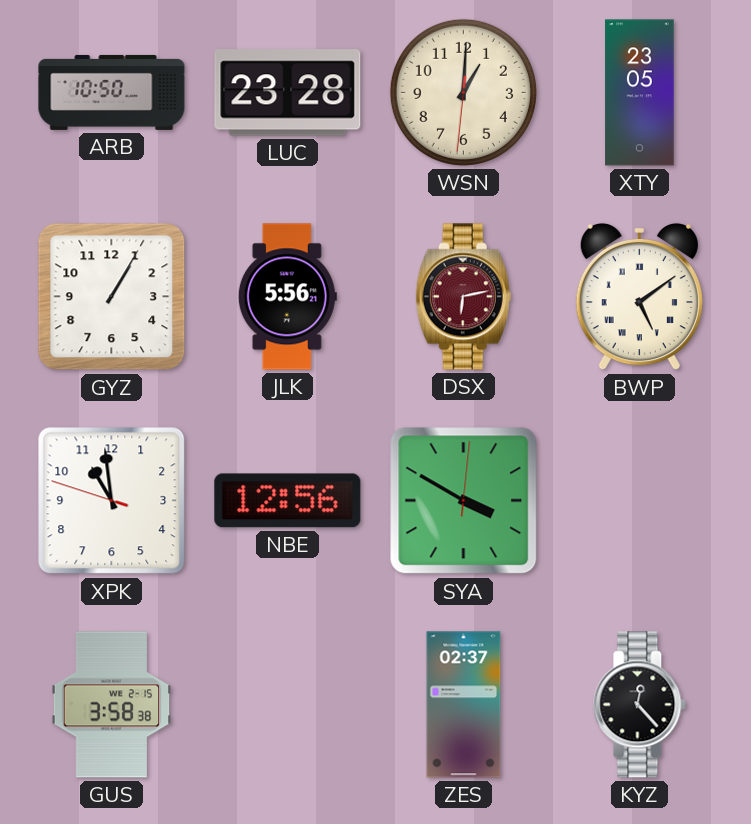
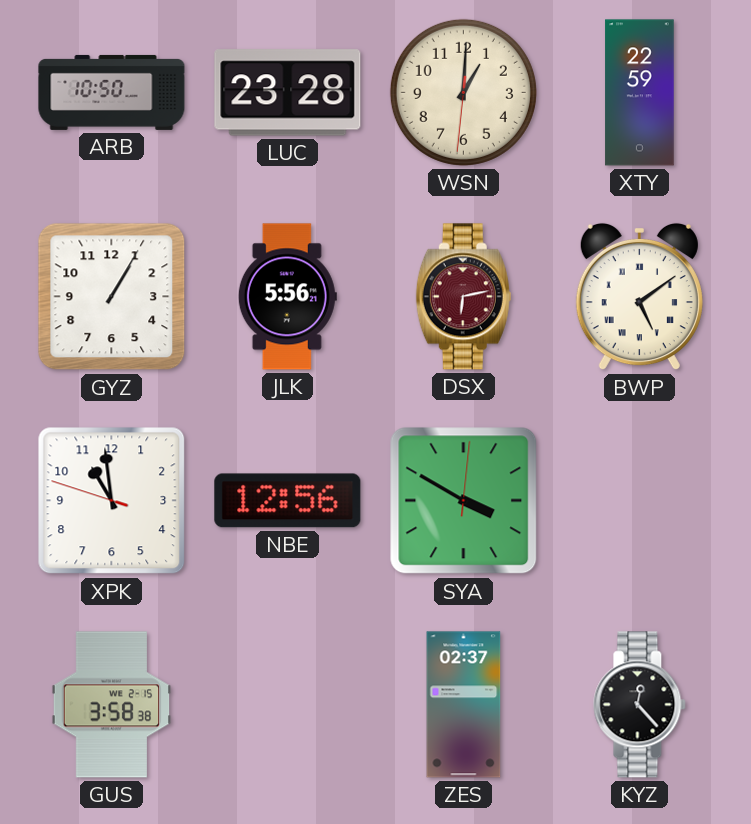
XTY: 23:05 -> 22:59 (640, 93)
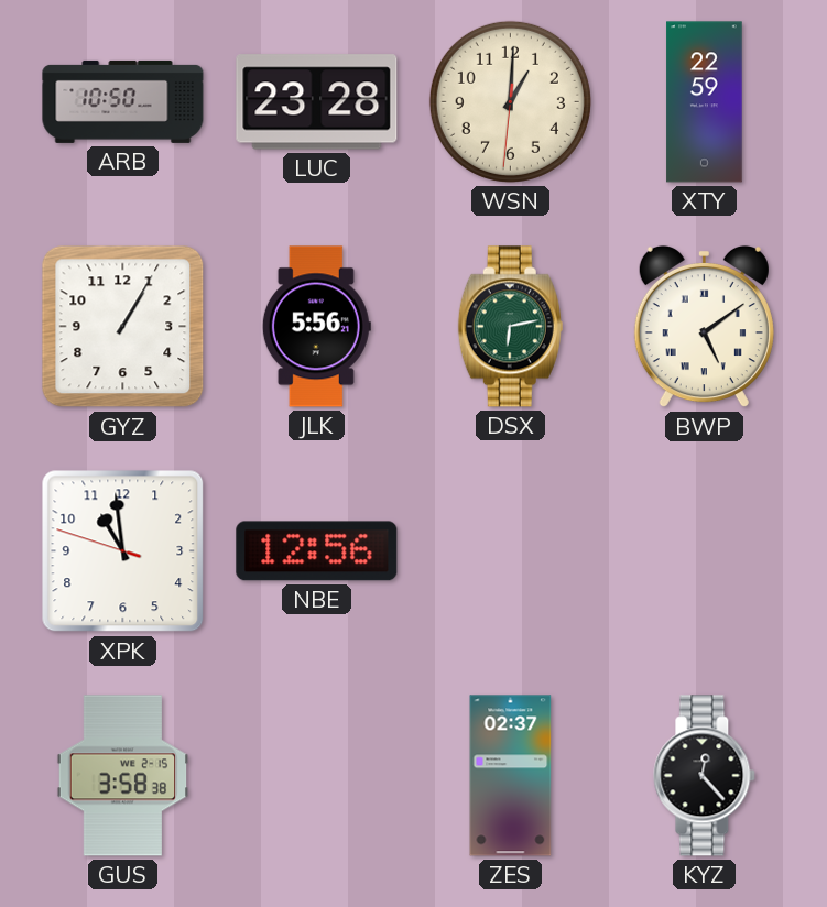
DSX dial: burgundy -> green (510, 327)
SYA: 3:50 -> none (464, 501)
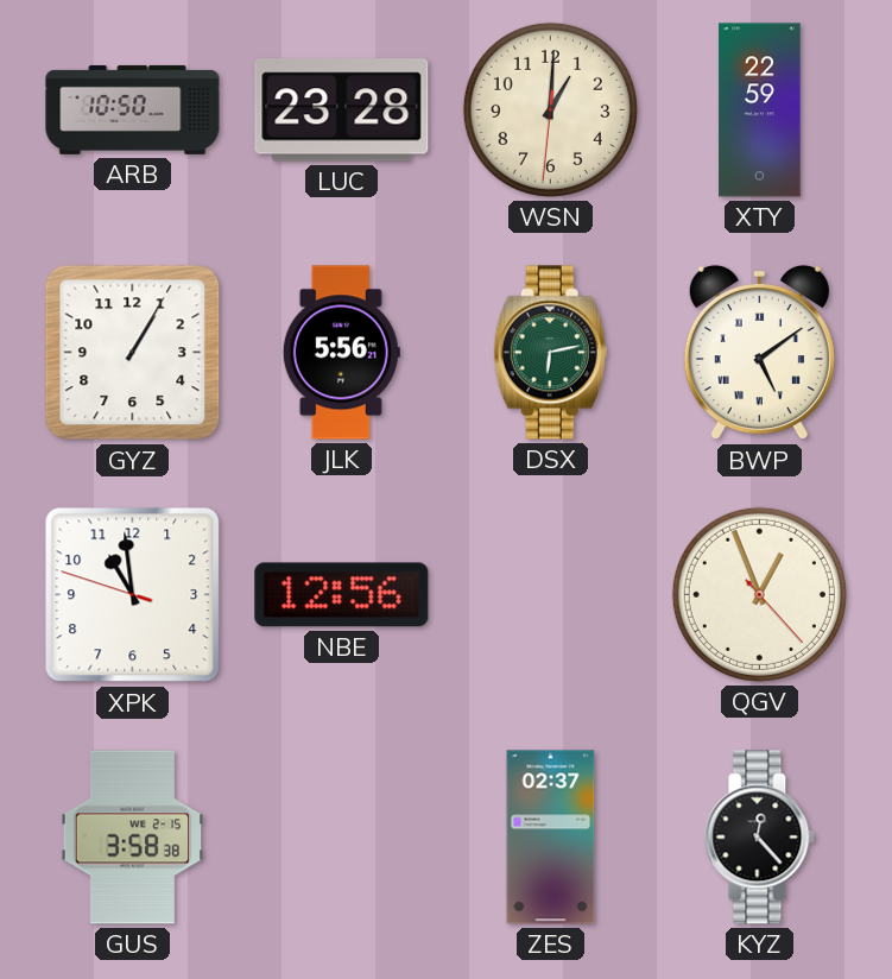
QGV: none -> 12:56 (759, 594)
